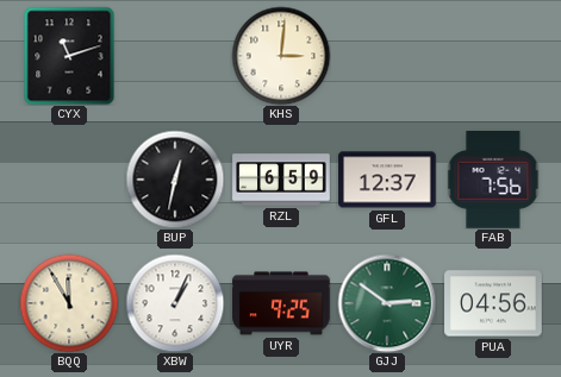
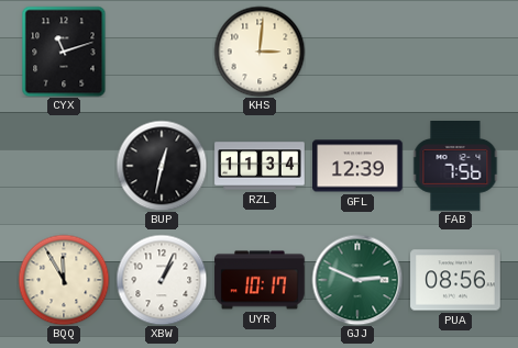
RZL: 6:59 -> 11:34 (260, 166)
GFL: 12:37 -> 12:39 (357, 166)
UYR: 9:25 -> 10:17 (260, 280)
GJJ: 2:51 -> 2:49 (357, 280)
PUA: 04:56 -> 08:56 (455, 280)
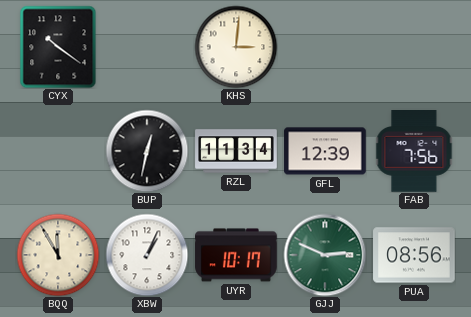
CYX: 11:12 -> 10:21 (58, 47)
